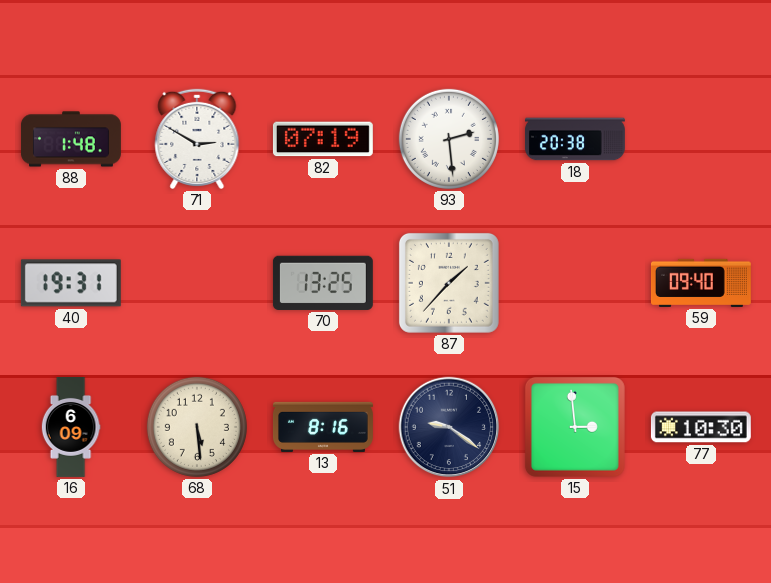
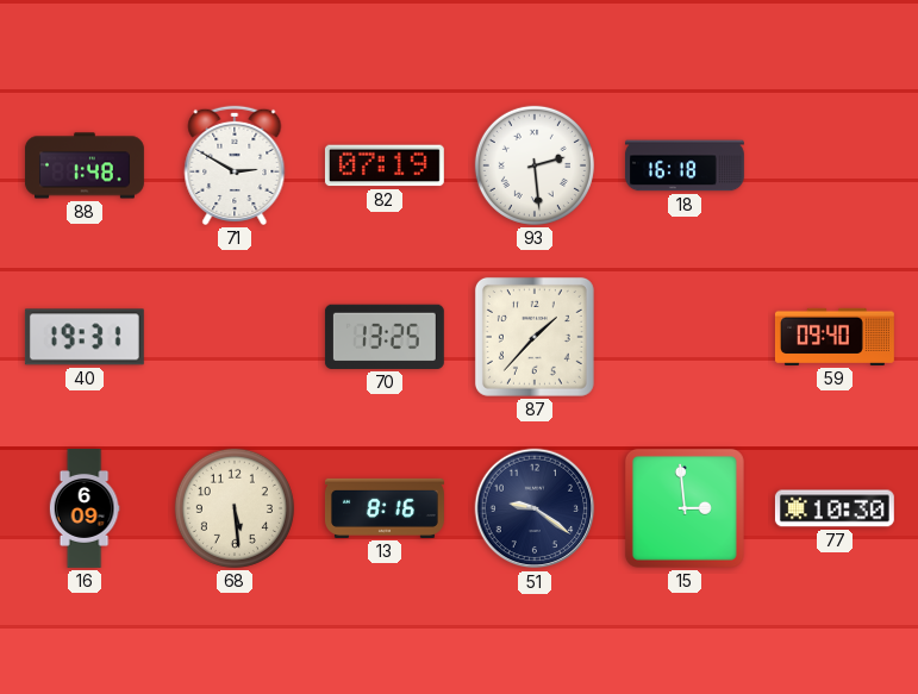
18: 20:38 -> 16:18 (685, 165)
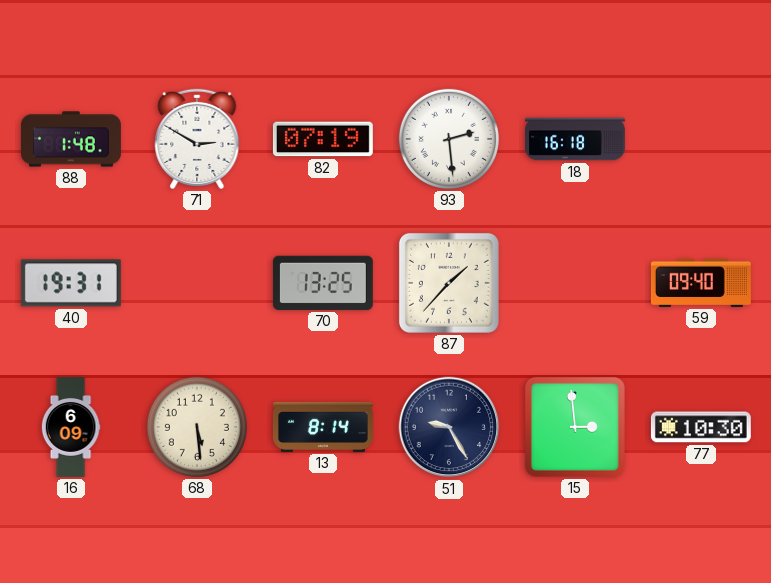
13: 8:16 -> 8:14 (323, 427)
51: 9:21 -> 9:25 (449, 427)
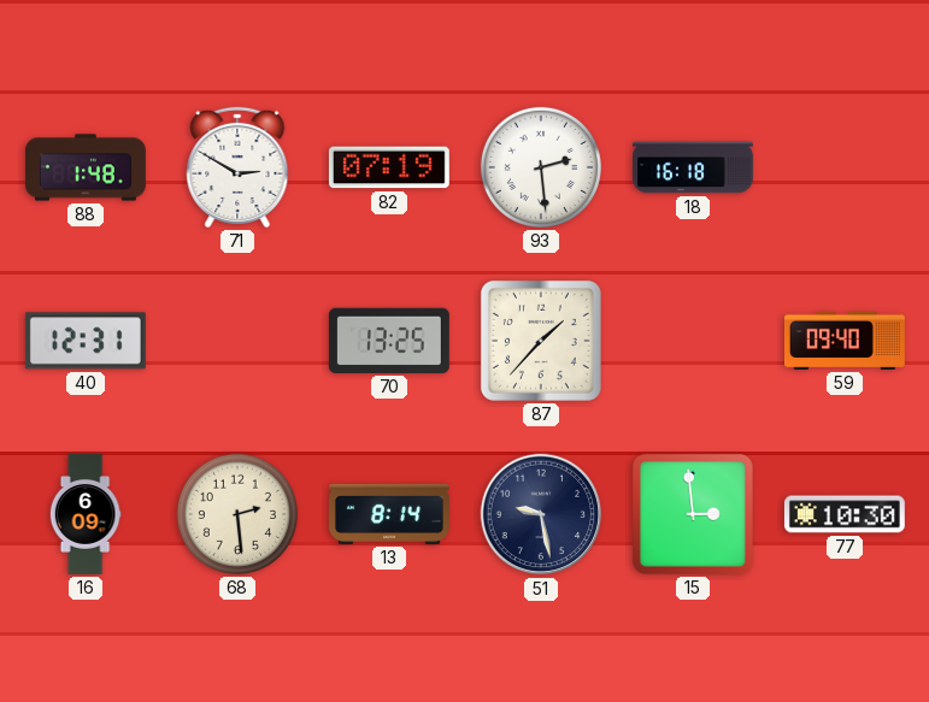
40: 19:31 -> 12:31 (86, 341)
68: 5:29 -> 2:29 (237, 514)
51: 9:25 -> 9:28 (541, 514)
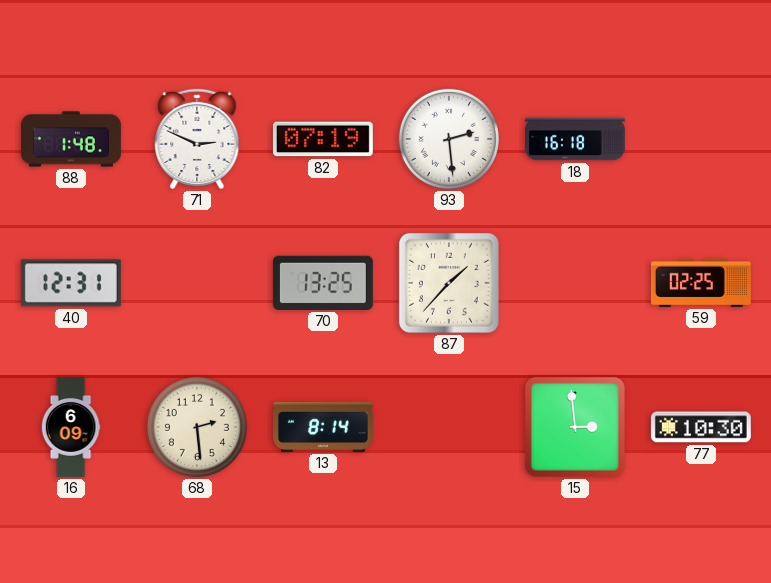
71: 2:50 -> 2:49 (197, 139)
59: 09:40 -> 02:25 (701, 283)
51: 9:28 -> none (541, 514)
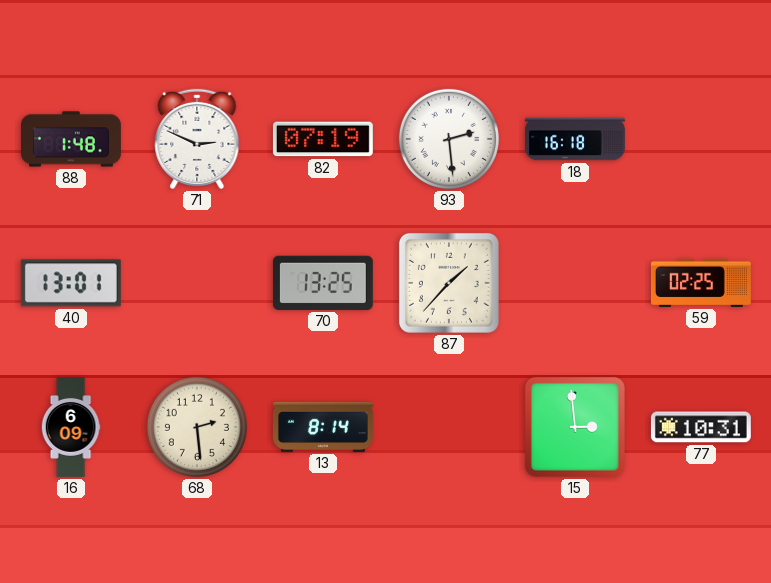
40: 12:31 -> 13:01 (71, 283)
77: 10:30 -> 10:31 (701, 427)
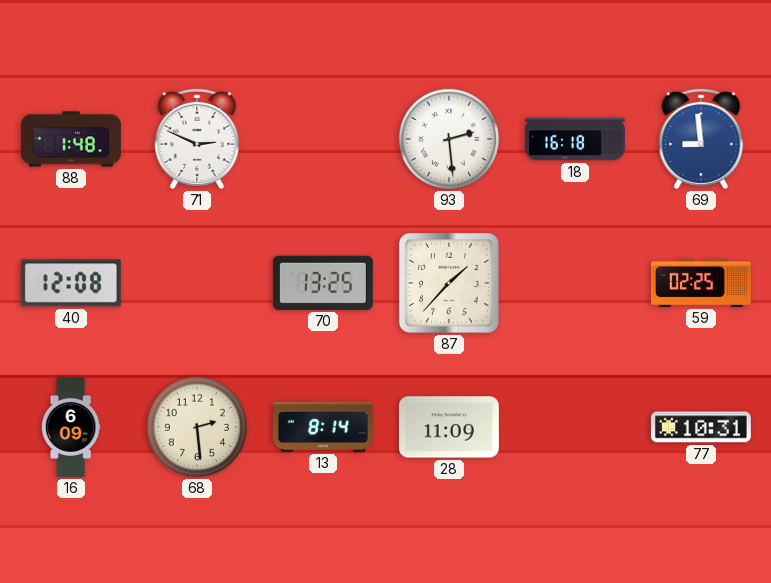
82: 07:19 -> none (323, 139)
69: none -> 8:59 (701, 139)
40: 13:01 -> 12:08 (71, 283)
28: none -> 11:09 (449, 427)
15: 2:59 -> none (575, 427)
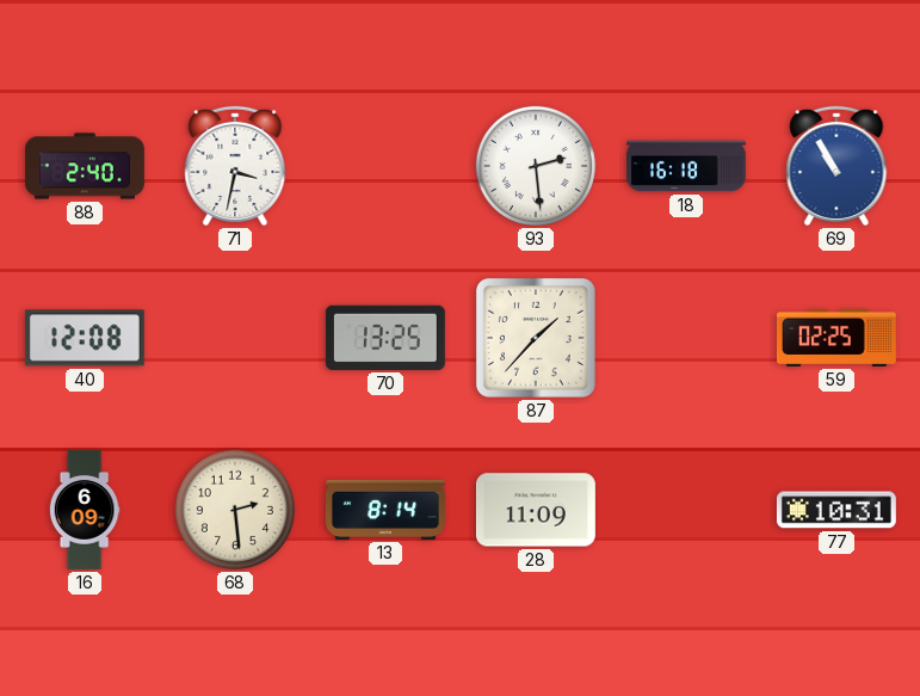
88: 1:48 -> 2:40 (85, 166)
71: 2:49 -> 3:32 (235, 166)
69: 8:59 -> 10:55 (836, 166)
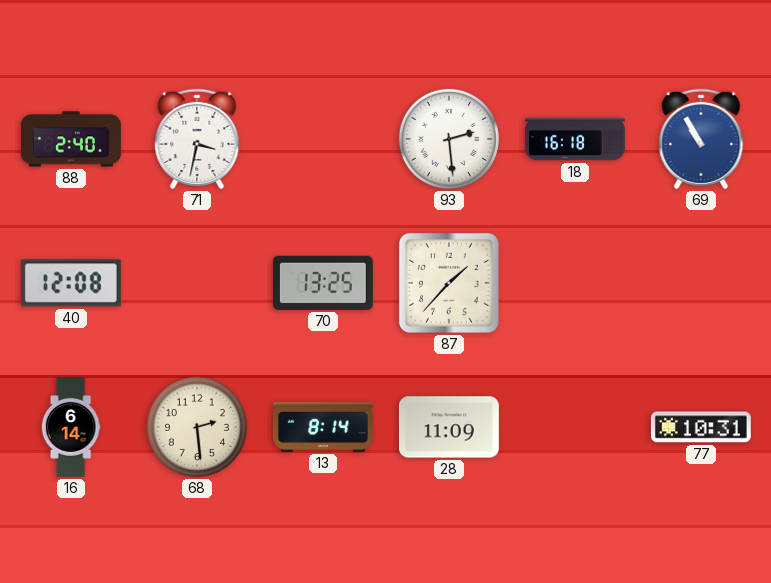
59: 02:25 -> none (836, 338)
16: 6:09 -> 6:14 (71, 428)
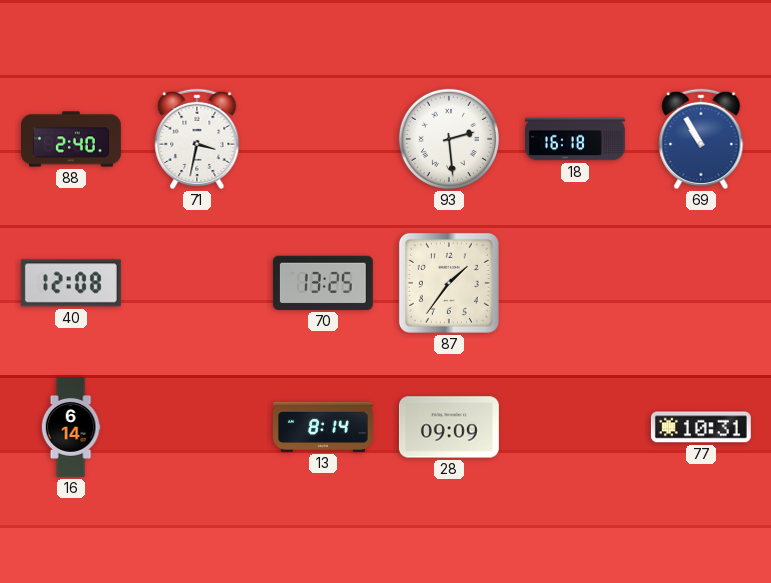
87: 1:37 -> 1:36 (449, 283)
68: 2:29 -> none (197, 427)
28: 11:09 -> 09:09 (449, 427)
